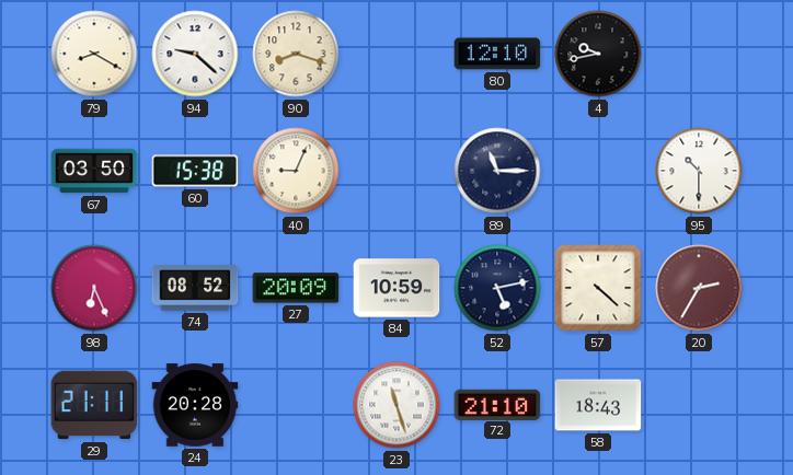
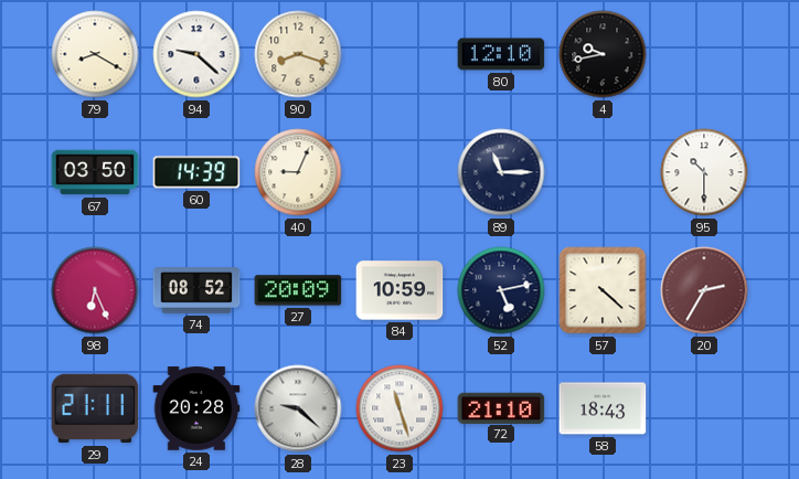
60: 15:38 -> 14:39 (196, 172)
28: none -> 9:22 (298, 408)
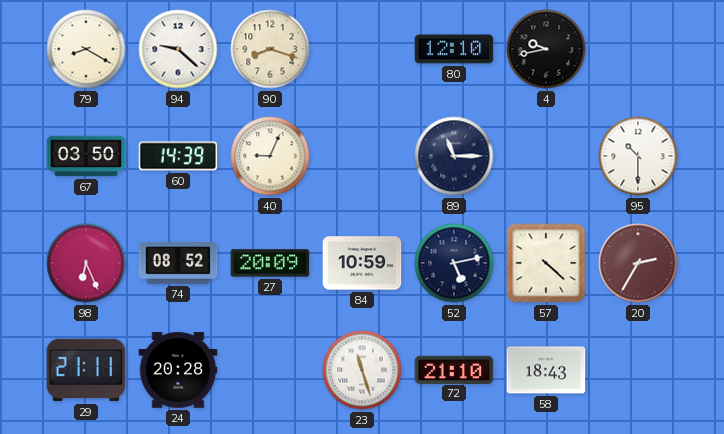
28: 9:22 -> none (298, 408)
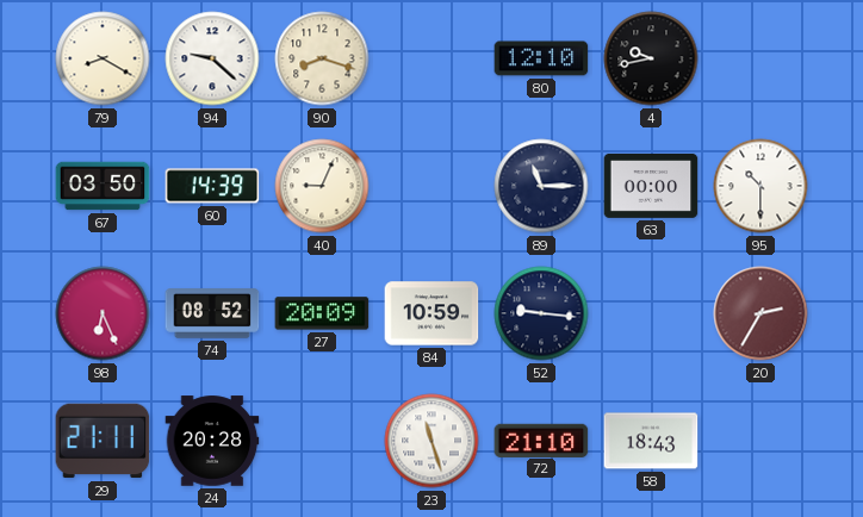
63: none -> 00:00 (651, 186)
52: 5:13 -> 9:16 (541, 313)
57: 4:22 -> none (546, 263)
